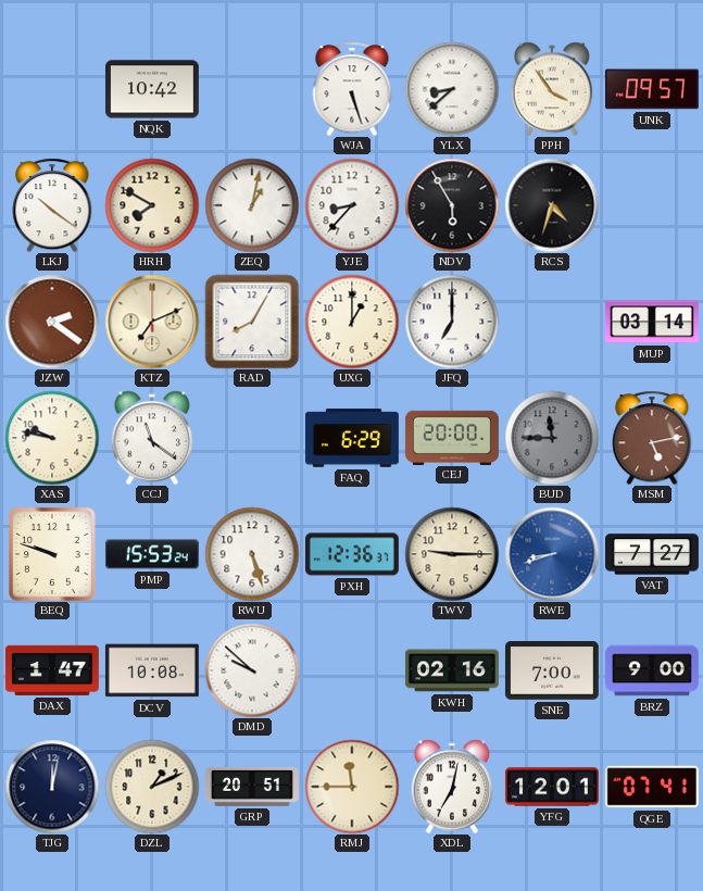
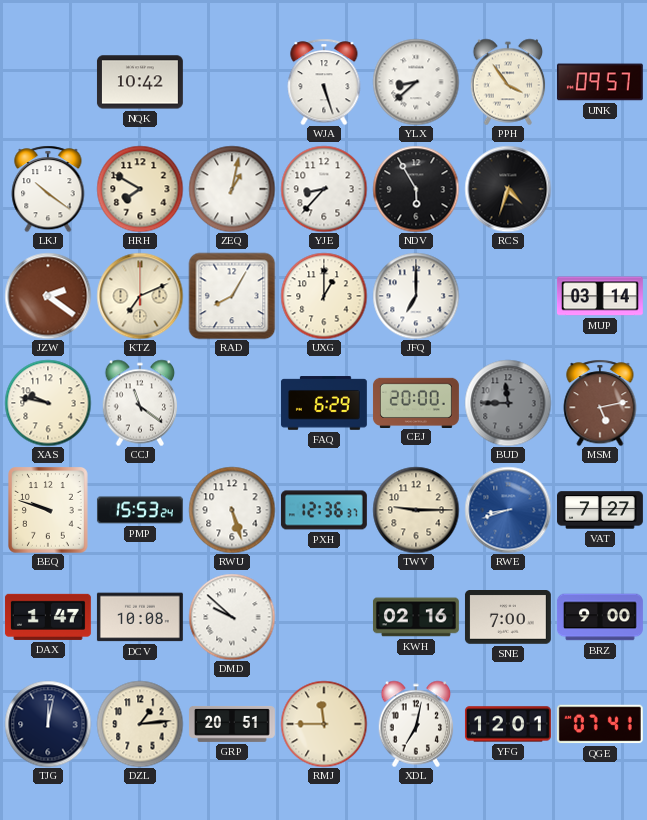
DZL: 1:11 -> 1:14 (140, 724)
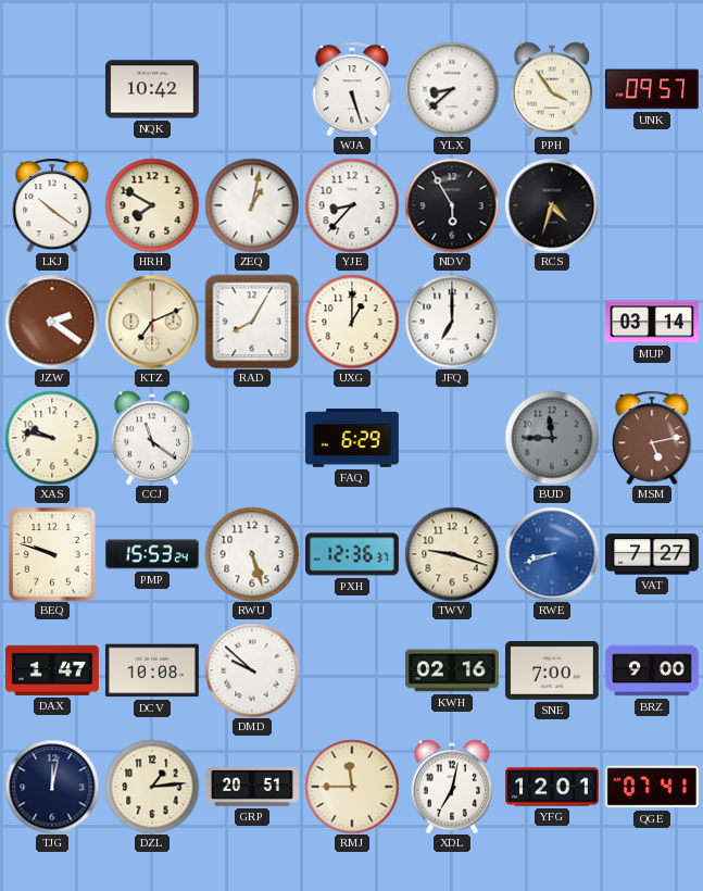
CEJ: 20:00 -> none (416, 402)
TWV: 9:15 -> 9:18 (452, 554)
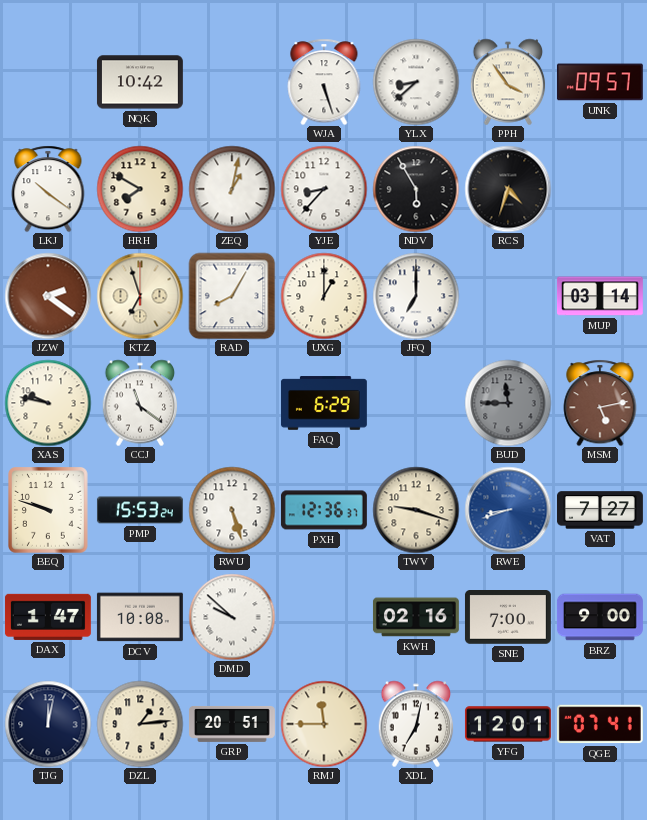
KTZ: 7:11 -> 6:57 (140, 296)
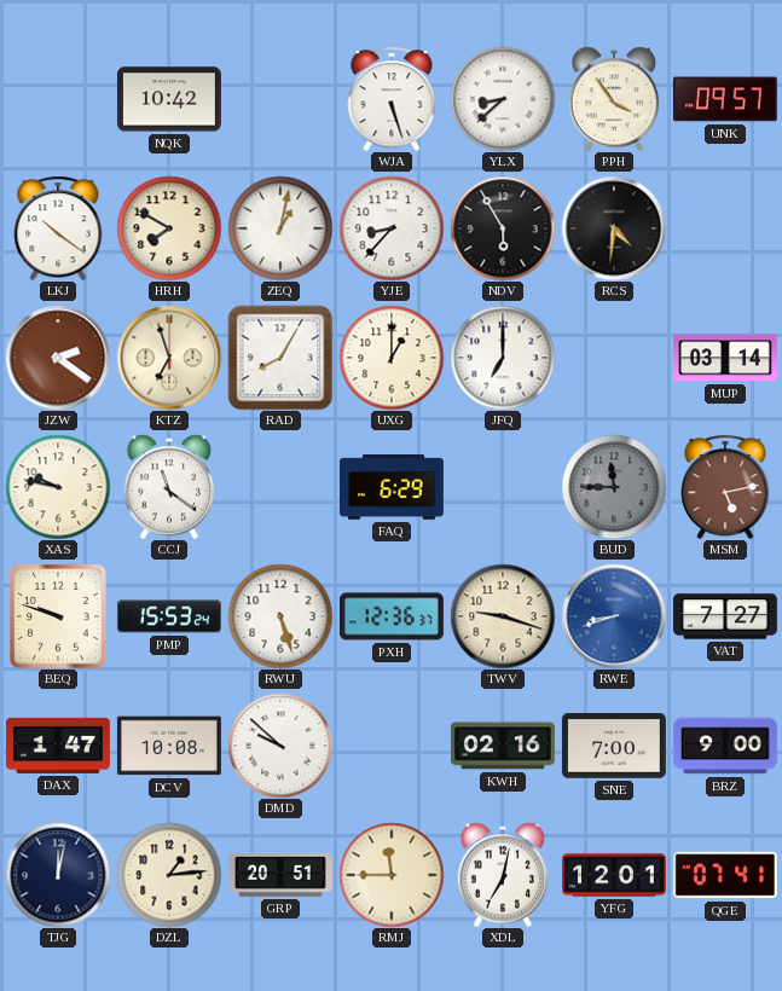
RCS: 4:33 -> 4:31 (614, 228)
